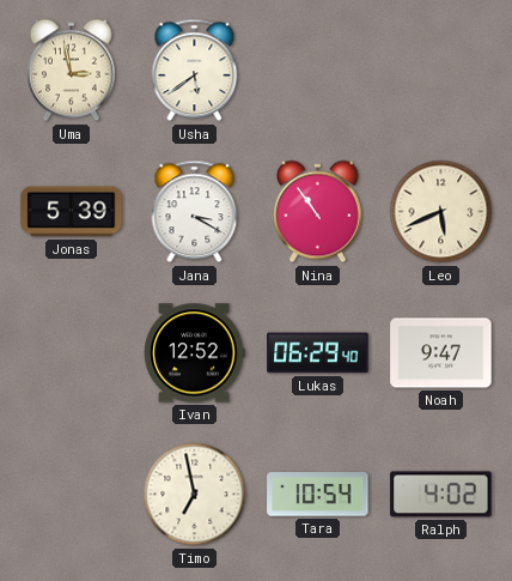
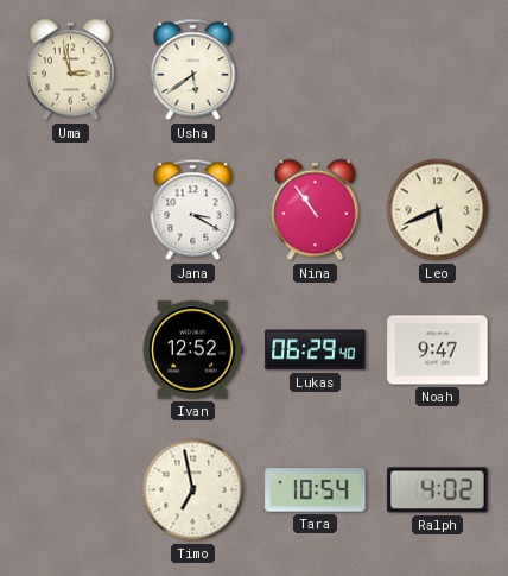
Jonas: 5:39 -> none (72, 212)
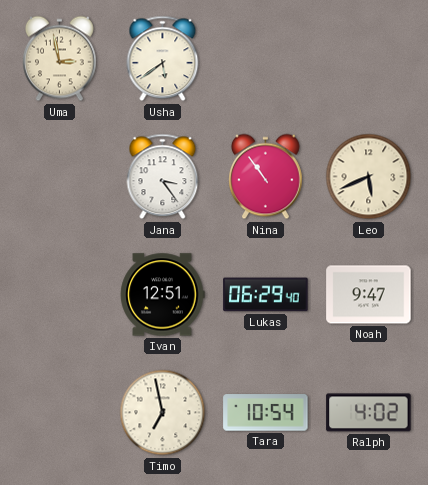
Jana: 3:20 -> 3:24 (163, 177)
Ivan: 12:52 -> 12:51 (162, 295)
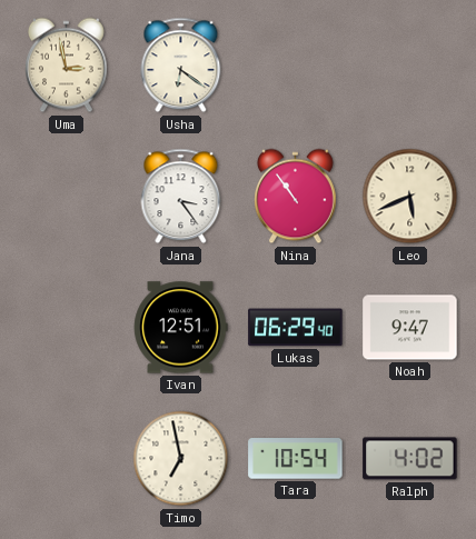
Usha: 5:39 -> 6:21 (181, 66)
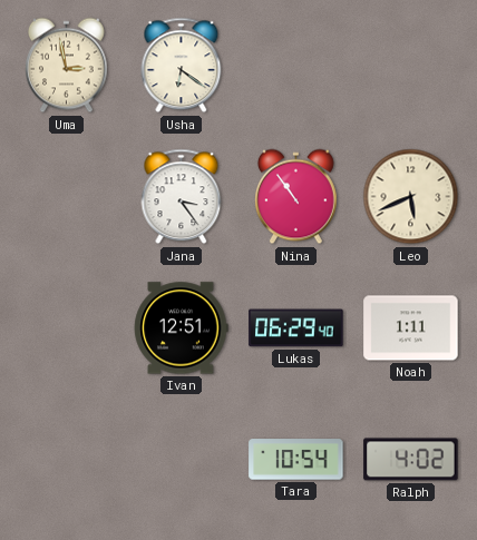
Noah: 9:47 -> 1:11 (411, 328)
Timo: 6:58 -> none (181, 459)
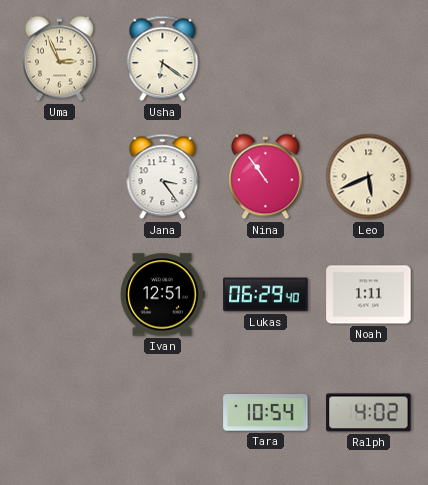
Uma: 2:58 -> 2:56 (60, 59)
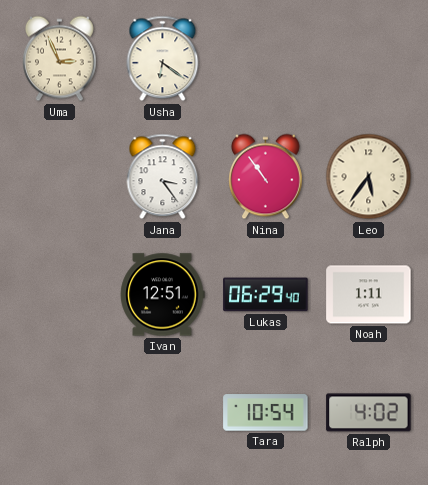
Leo: 5:41 -> 5:36 (369, 177)
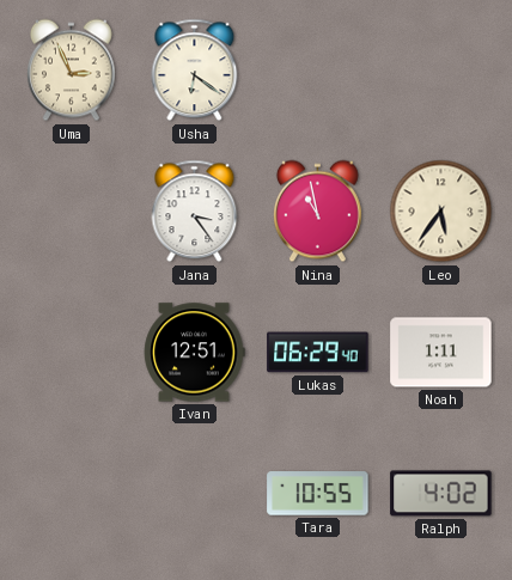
Nina: 10:54 -> 10:58 (318, 212)
Tara: 10:54 -> 10:55 (318, 494)
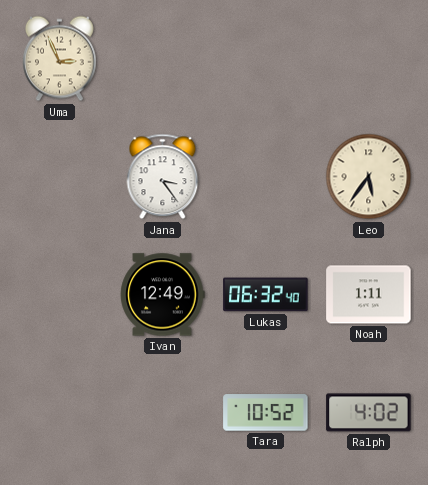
Usha: 6:21 -> none (195, 71)
Nina: 10:58 -> none (318, 212)
Ivan: 12:51 -> 12:49 (162, 295)
Lukas: 06:29 -> 06:32 (266, 295)
Tara: 10:55 -> 10:52 (266, 413)
